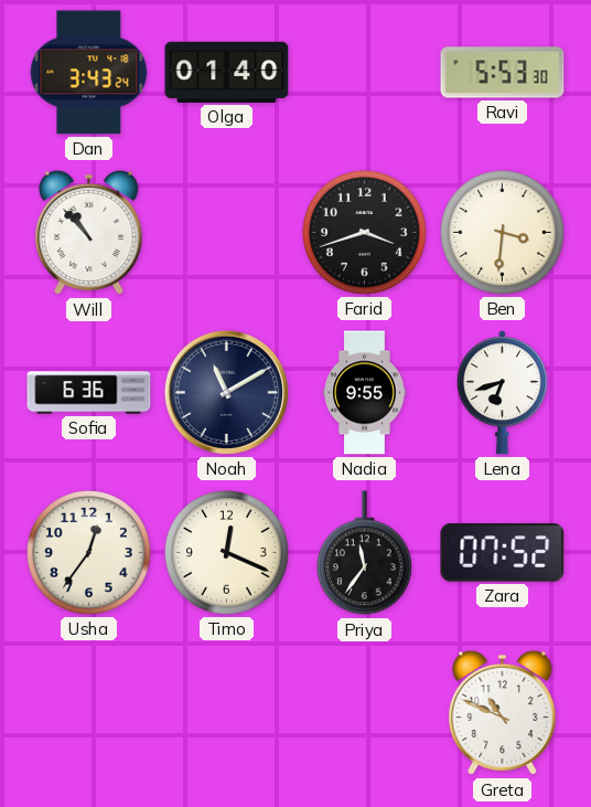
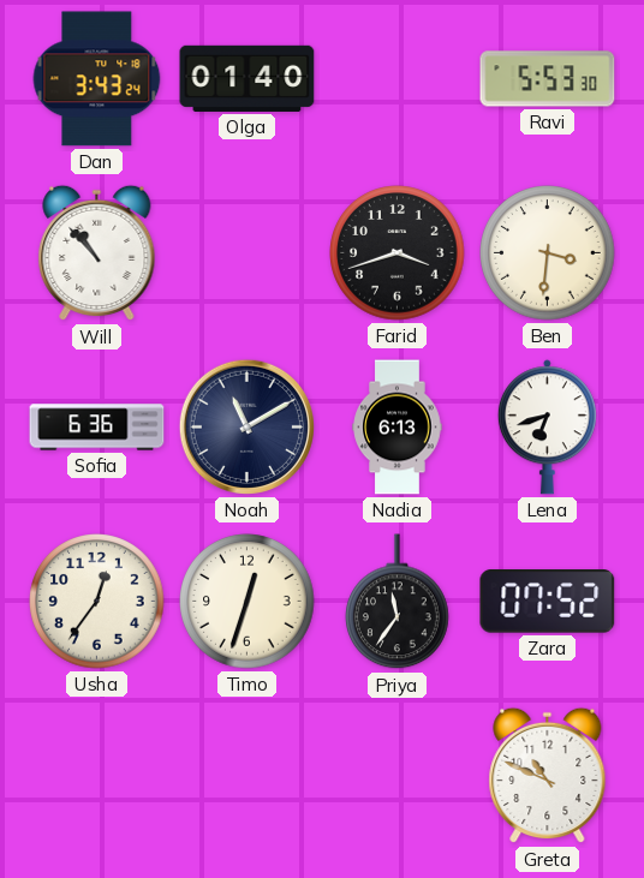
Nadia: 9:55 -> 6:13 (398, 428)
Timo: 12:19 -> 12:33 (248, 602)
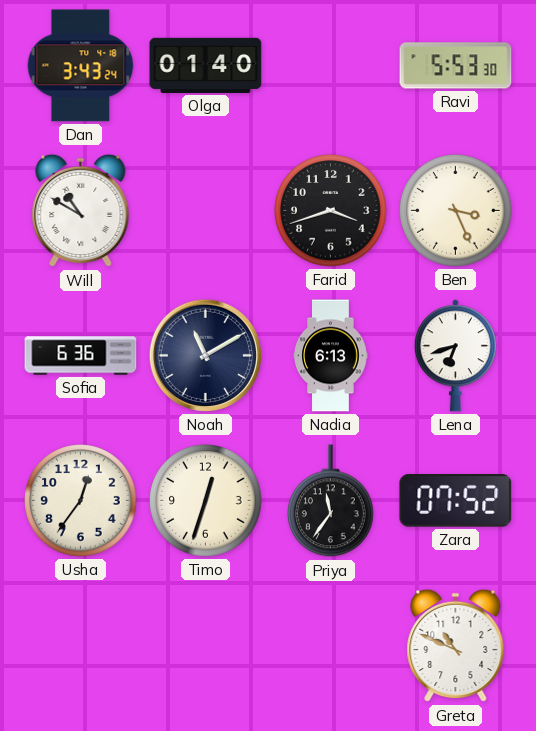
Will: 10:53 -> 10:50 (81, 211)
Ben: 3:31 -> 3:26 (456, 211)
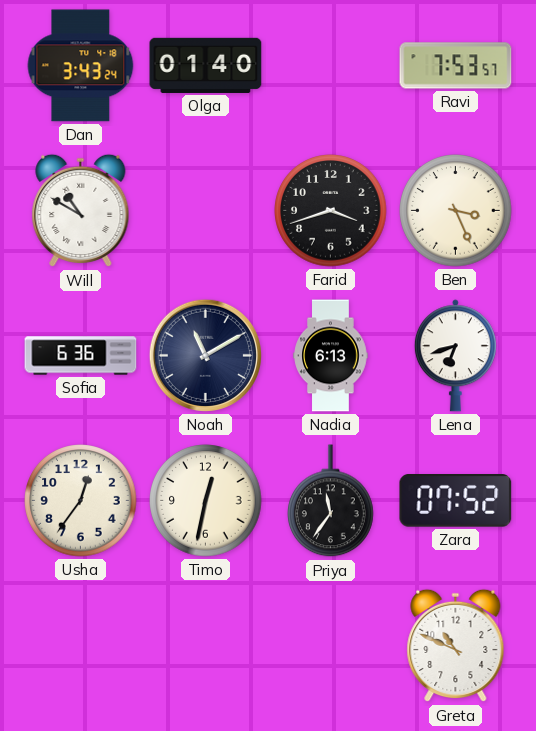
Ravi: 5:53 -> 7:53 (456, 66)
Timo: 12:33 -> 12:32 (206, 501)
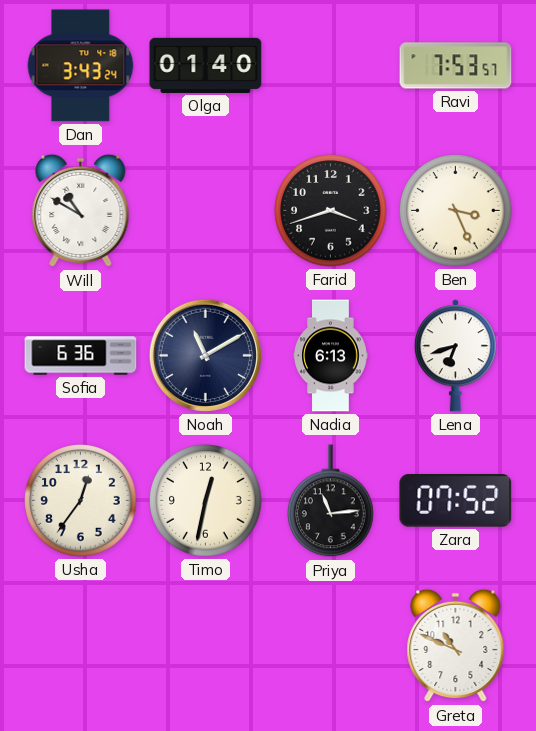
Priya: 11:36 -> 11:14 (331, 501)
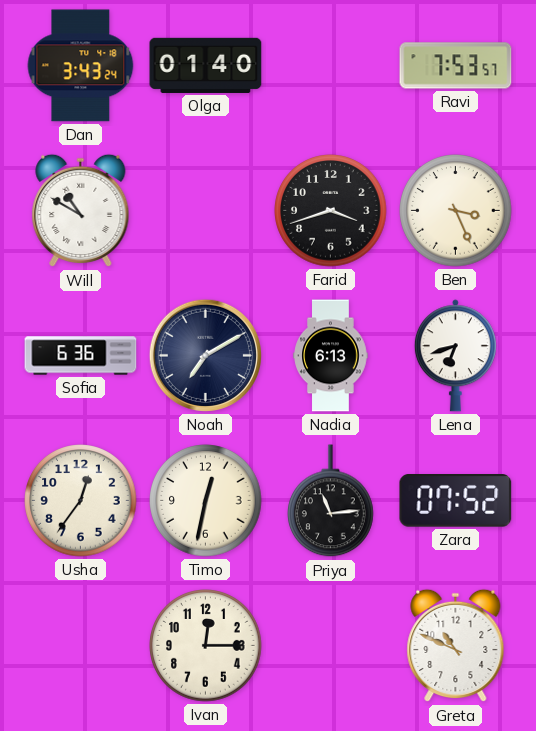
Noah: 11:10 -> 7:10 (205, 355)
Ivan: none -> 12:15 (206, 646)
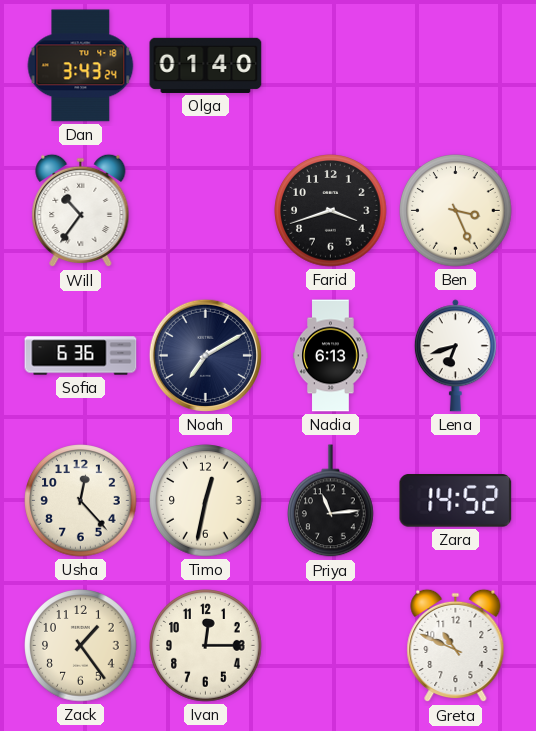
Ravi: 7:53 -> none (456, 66)
Will: 10:50 -> 10:36 (81, 211)
Usha: 12:36 -> 12:23 (81, 501)
Zara: 07:52 -> 14:52 (456, 501)
Zack: none -> 1:24 (81, 646)
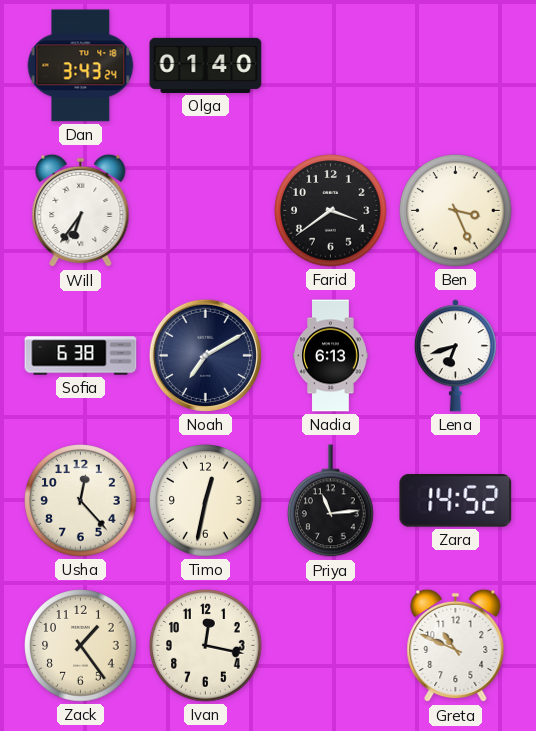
Will: 10:36 -> 6:36 (81, 211)
Farid: 3:42 -> 3:39 (331, 211)
Sofia: 6:36 -> 6:38 (81, 356)
Ivan: 12:15 -> 12:17 (206, 646)
